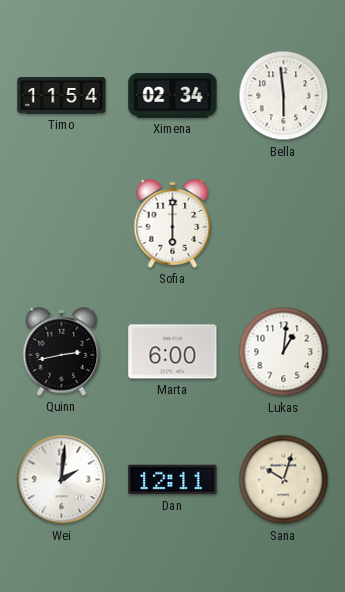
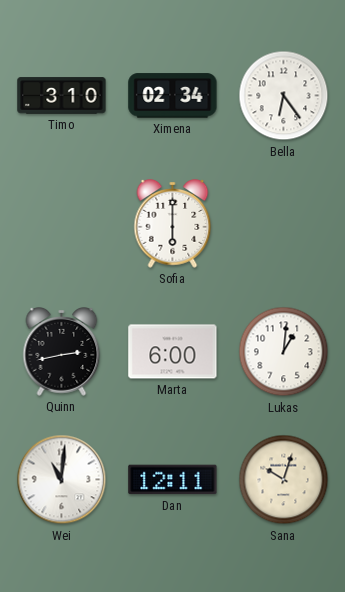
Timo: 11:54 -> 3:10 (62, 96)
Bella: 5:59 -> 6:24 (284, 96)
Wei: 2:01 -> 11:01 (62, 480)
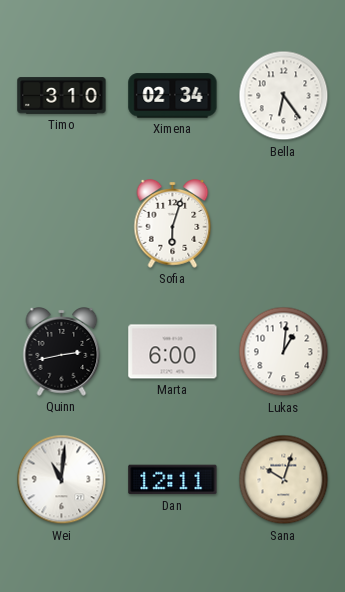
Sofia: 6:00 -> 6:03 (173, 224)
